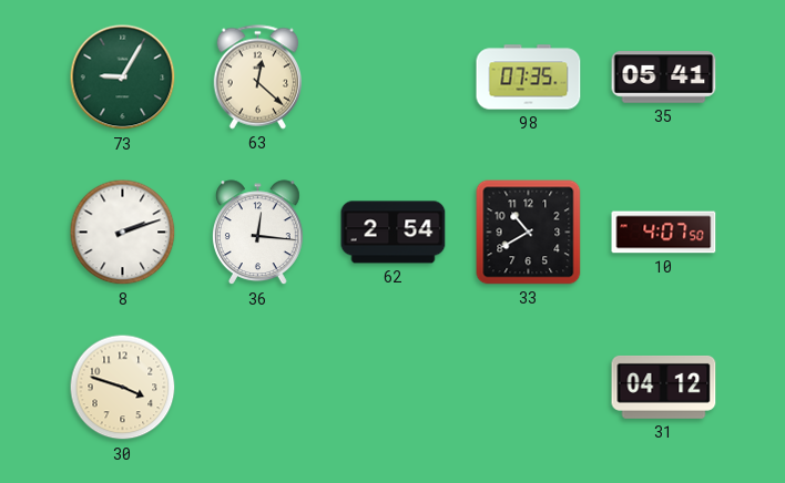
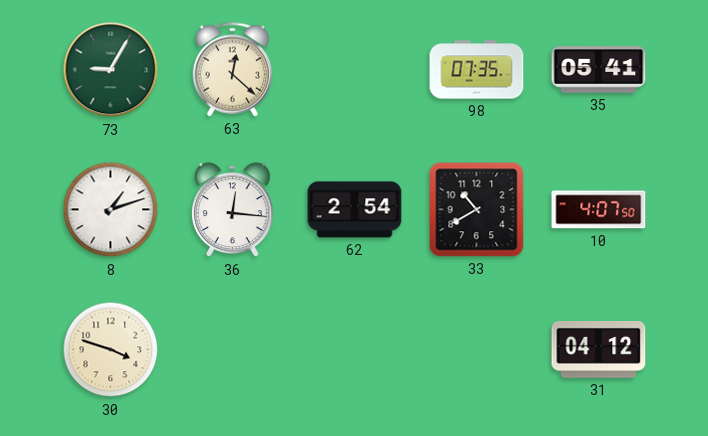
8: 2:12 -> 1:12 (111, 210)
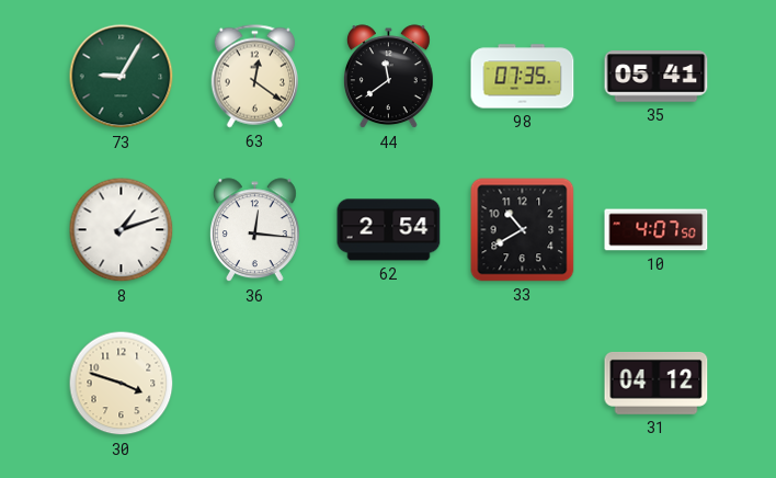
63: 12:22 -> 12:21 (254, 77)
44: none -> 11:39 (388, 77)
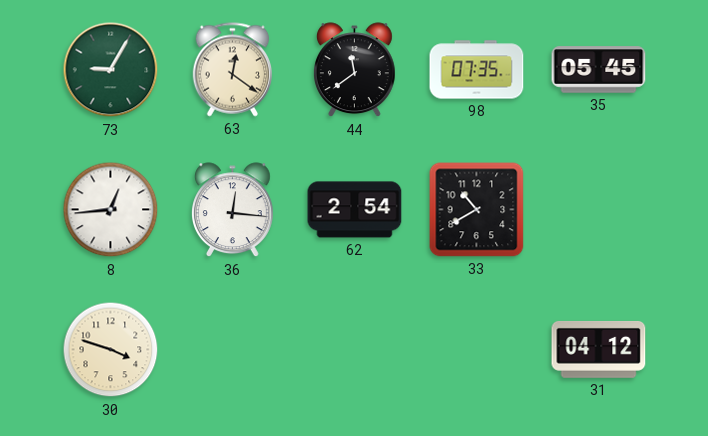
35: 05:41 -> 05:45 (599, 70)
8: 1:12 -> 12:44 (111, 210)
10: 4:07 -> none (657, 230)
